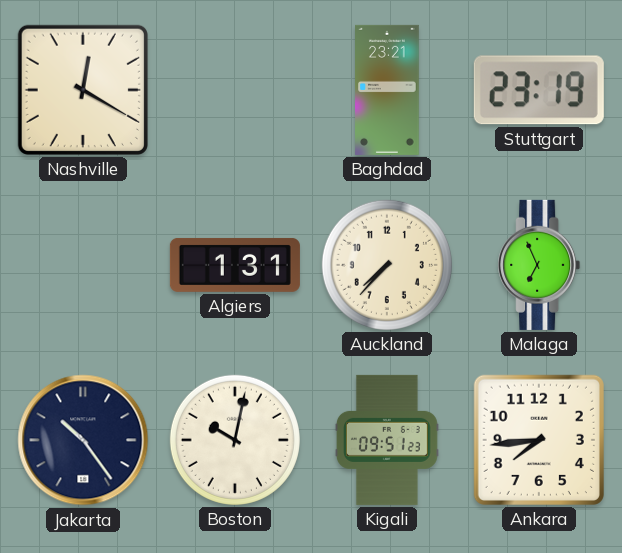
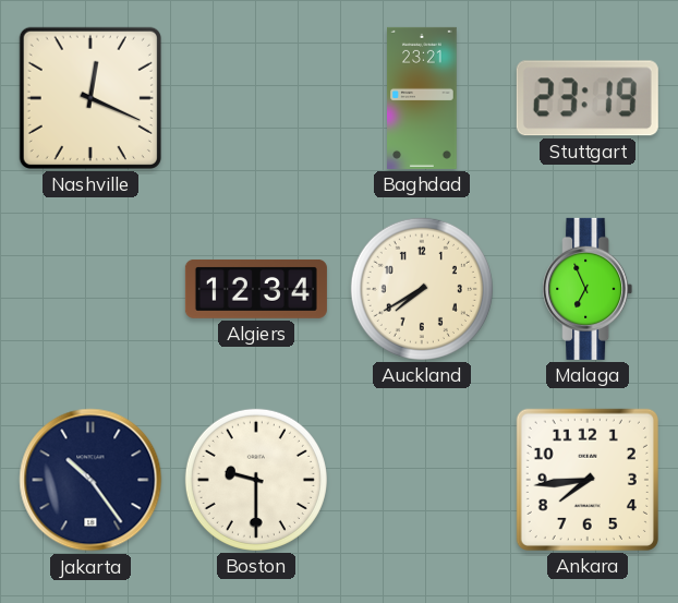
Nashville: 12:20 -> 12:19 (90, 98)
Algiers: 1:31 -> 12:34 (256, 289)
Auckland: 7:37 -> 7:40 (422, 289)
Boston: 10:02 -> 9:30 (256, 480)
Kigali: 09:51 -> none (387, 440)
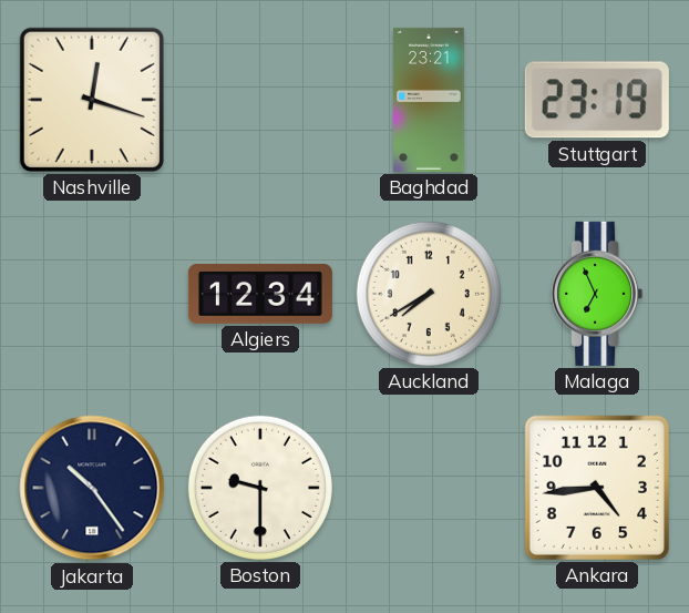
Nashville: 12:19 -> 12:18 (92, 100)
Ankara: 7:44 -> 4:44 (597, 488)
